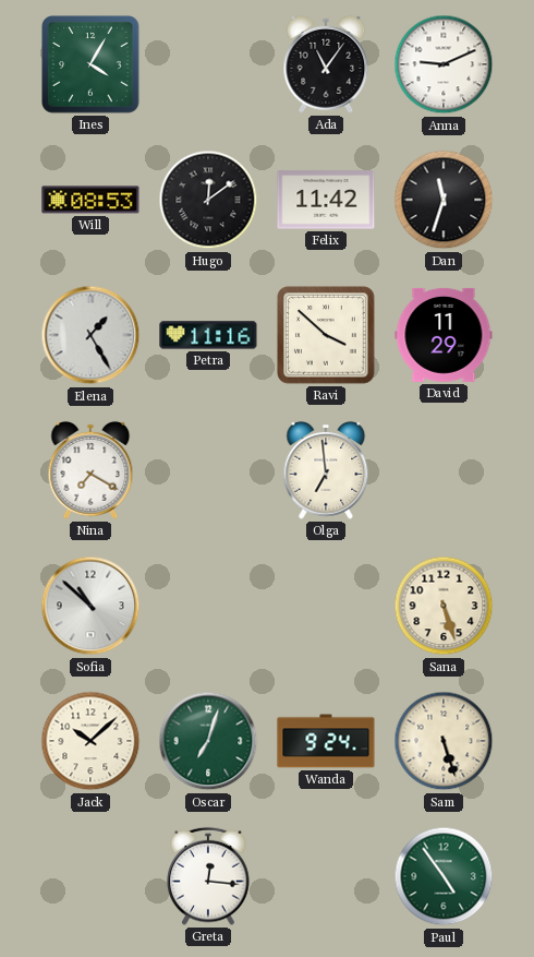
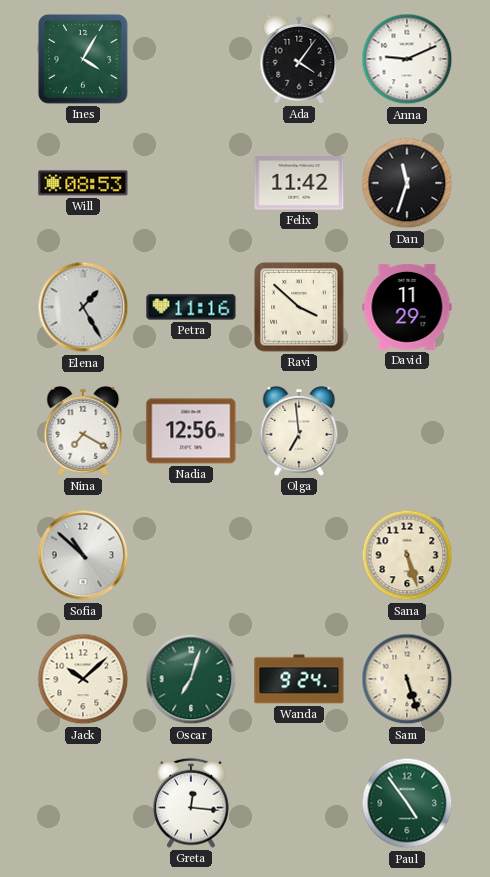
Ada: 11:06 -> 4:06 (299, 59)
Hugo: 12:09 -> none (208, 200)
Nadia: none -> 12:56 (191, 431)
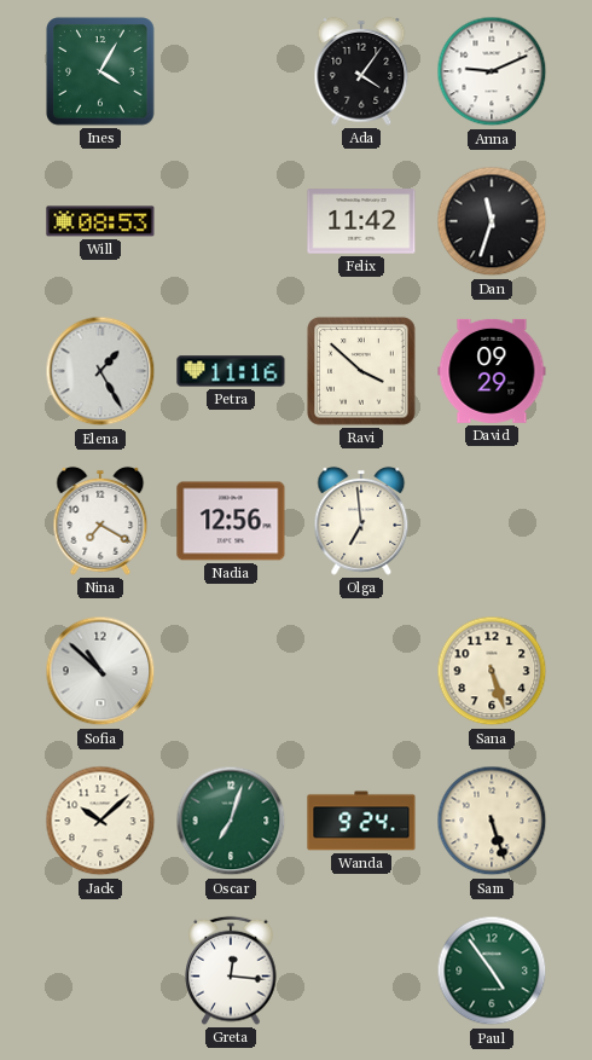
David: 11:29 -> 09:29 (492, 371)
